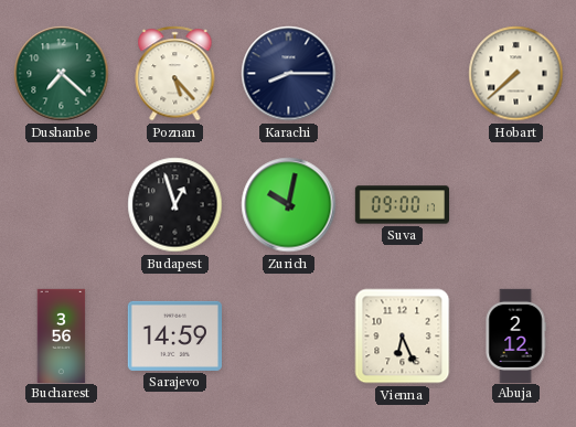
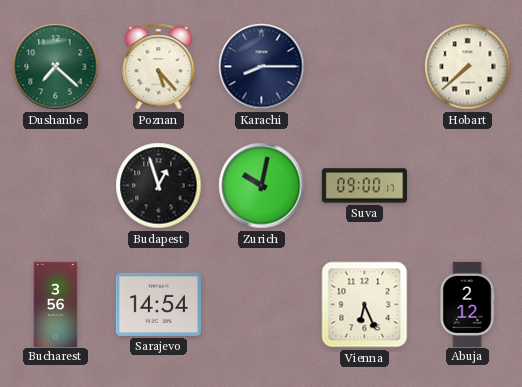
Sarajevo: 14:59 -> 14:54 (158, 304)
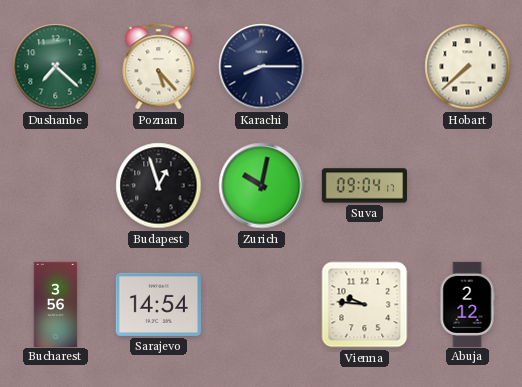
Suva: 09:00 -> 09:04 (364, 186)
Vienna: 6:26 -> 9:46 (365, 305)
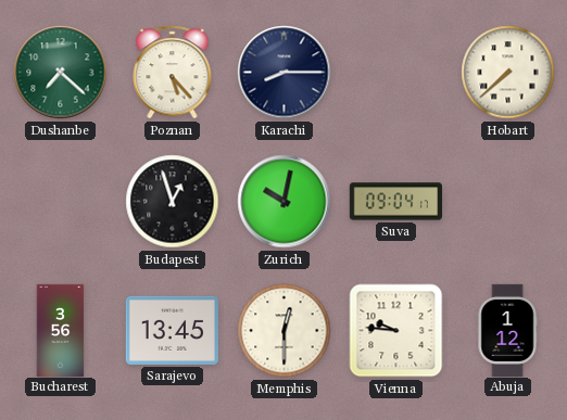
Sarajevo: 14:54 -> 13:45 (172, 330)
Memphis: none -> 12:30 (285, 331)
Abuja: 2:12 -> 1:12 (507, 330)
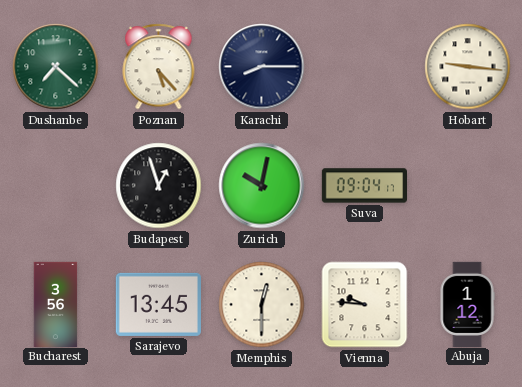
Hobart: 7:38 -> 9:16 (468, 67)
